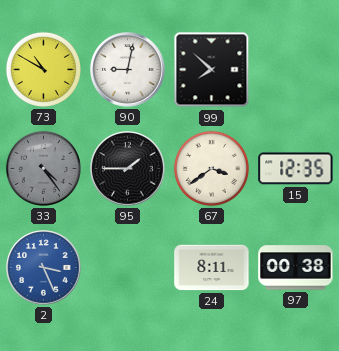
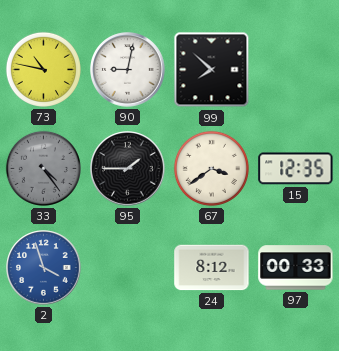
73: 10:50 -> 10:47 (43, 69)
2: 3:26 -> 3:57 (44, 268)
24: 8:11 -> 8:12 (212, 268)
97: 00:38 -> 00:33 (296, 268)
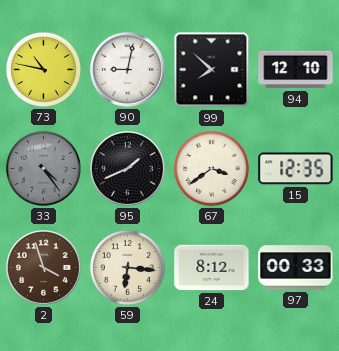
94: none -> 12:10 (296, 70)
95: 1:45 -> 1:41 (128, 169)
2 dial: blue -> brown (44, 268)
59: none -> 6:16 (127, 267)
